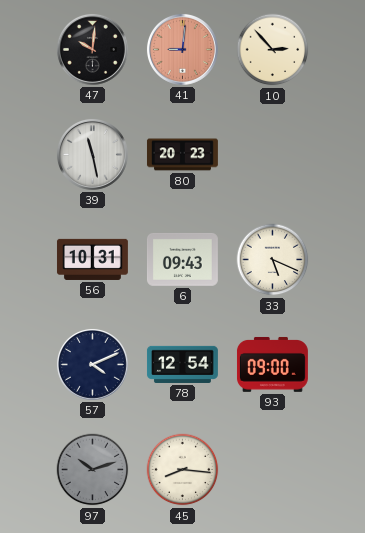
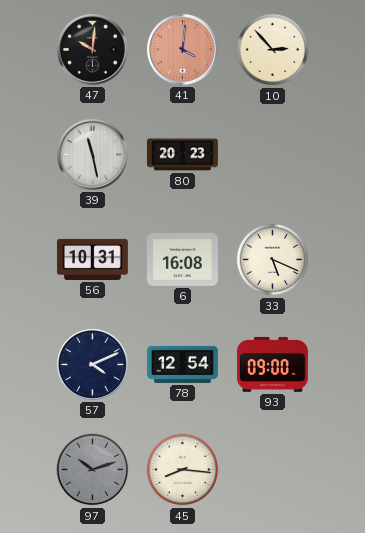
41: 9:01 -> 4:01 (182, 49)
6: 09:43 -> 16:08 (182, 259)
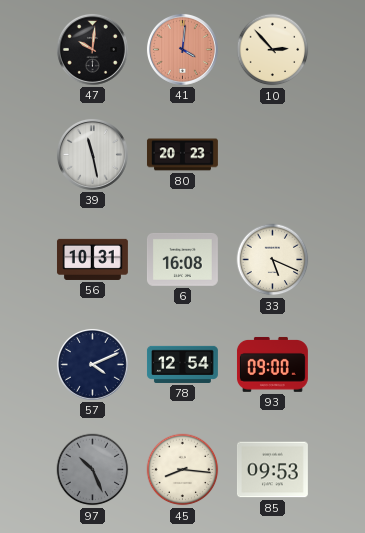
97: 10:12 -> 10:26 (93, 470)
85: none -> 09:53 (272, 470)
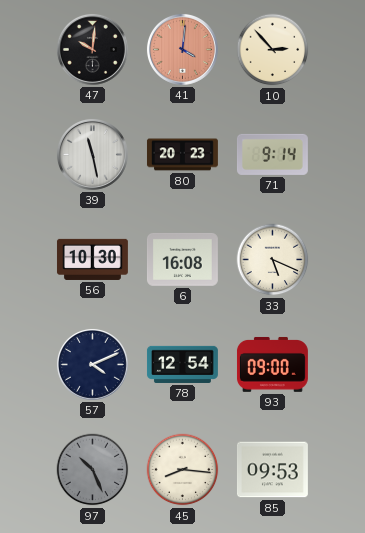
71: none -> 9:14 (272, 154)
56: 10:31 -> 10:30 (92, 259)
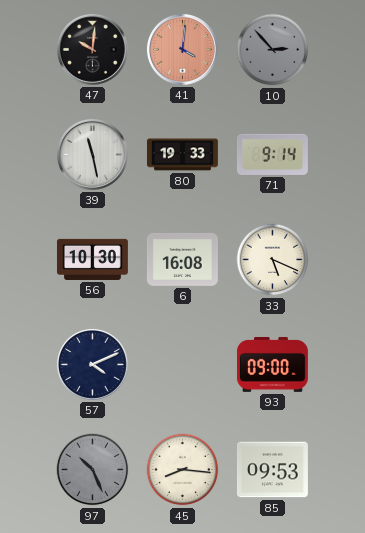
10 dial: cream -> grey (273, 50)
80: 20:23 -> 19:33 (183, 155)
78: 12:54 -> none (182, 364)
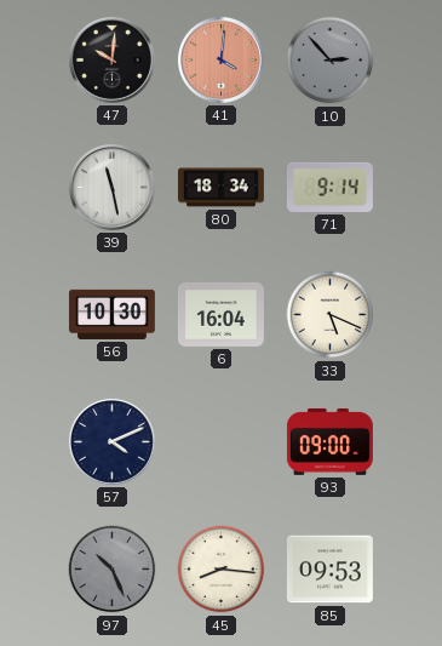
80: 19:33 -> 18:34 (222, 188)
6: 16:08 -> 16:04 (220, 314)
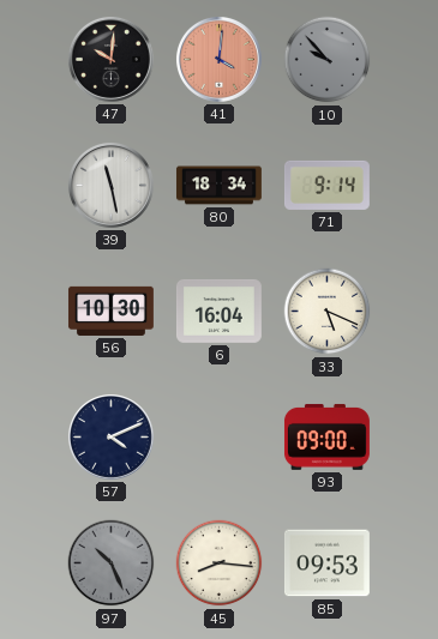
10: 2:53 -> 9:53 (328, 60)
